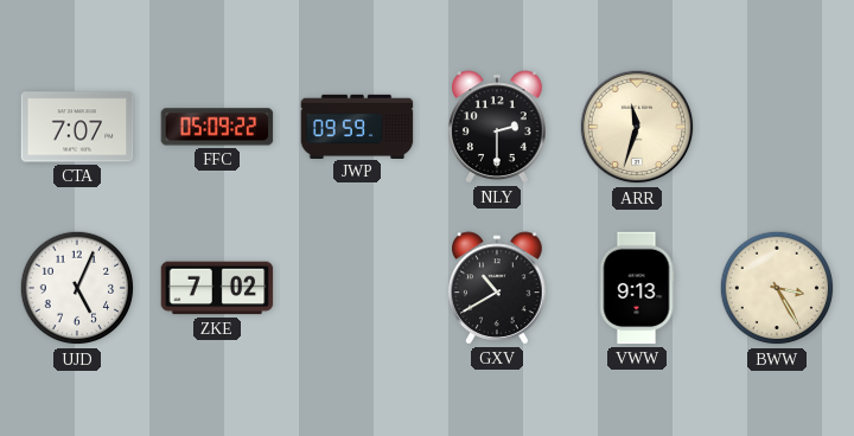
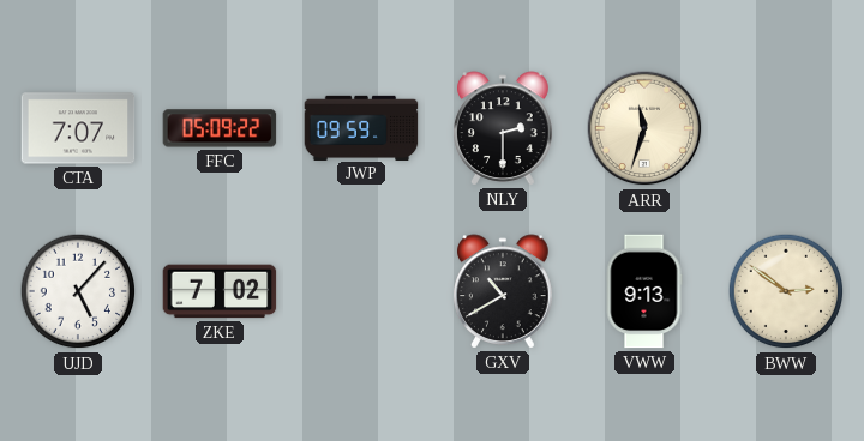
UJD: 5:04 -> 5:07 (78, 291)
BWW: 3:25 -> 2:51 (786, 291)
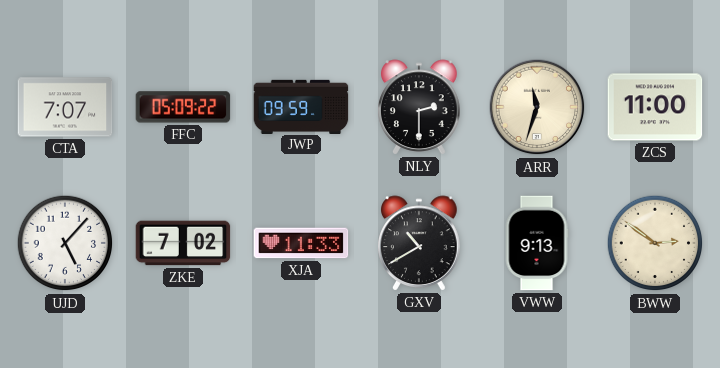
ZCS: none -> 11:00 (655, 107)
XJA: none -> 11:33 (301, 243)
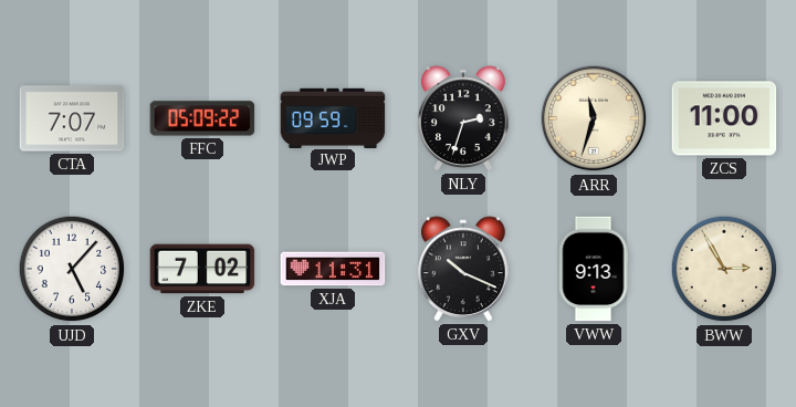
NLY: 2:30 -> 2:33 (464, 118)
XJA: 11:33 -> 11:31 (333, 269)
GXV: 10:40 -> 10:19 (464, 269)
BWW: 2:51 -> 2:55 (724, 269)
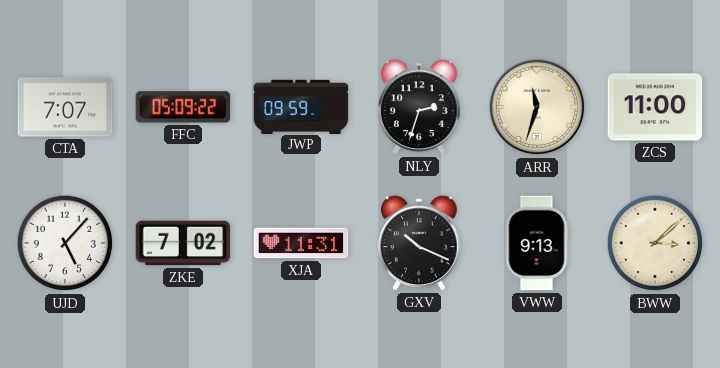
BWW: 2:55 -> 3:08 (655, 243)
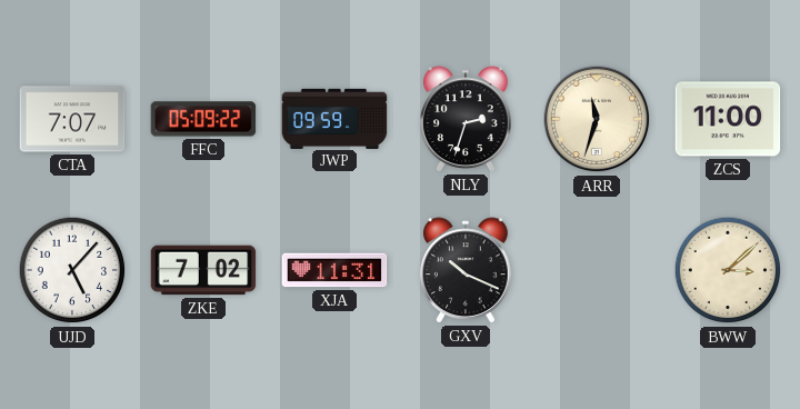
VWW: 9:13 -> none (537, 243)
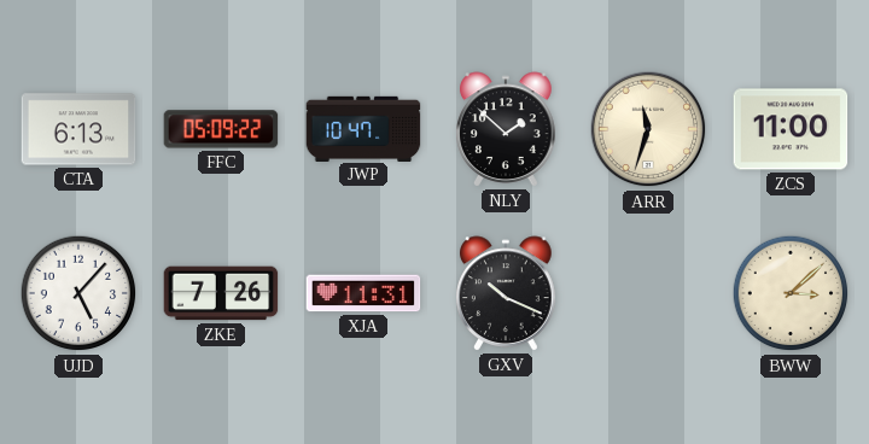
CTA: 7:07 -> 6:13 (78, 129)
JWP: 09:59 -> 10:47 (363, 128)
NLY: 2:33 -> 1:52 (507, 129)
ZKE: 7:02 -> 7:26 (221, 293)
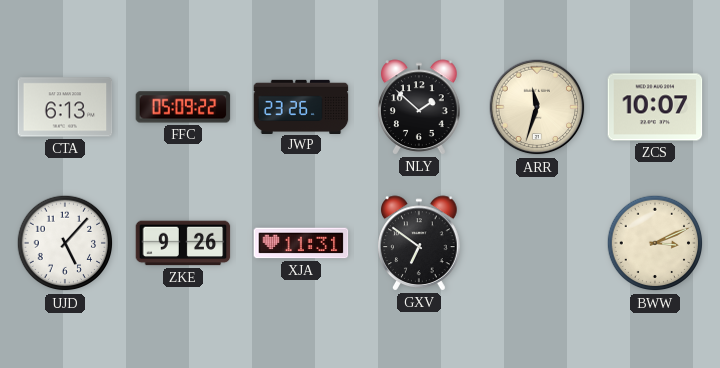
JWP: 10:47 -> 23:26 (301, 106)
ZCS: 11:00 -> 10:07 (655, 107)
ZKE: 7:26 -> 9:26 (183, 243)
GXV: 10:19 -> 6:51 (420, 243)
BWW: 3:08 -> 3:11 (655, 243)
